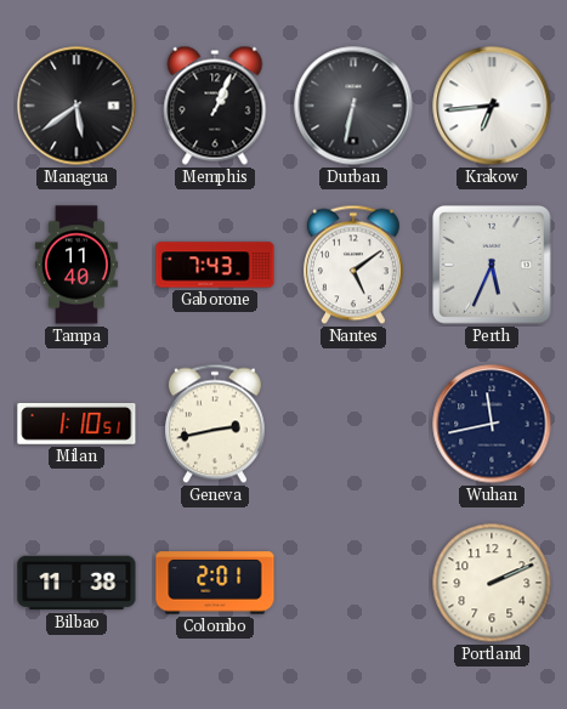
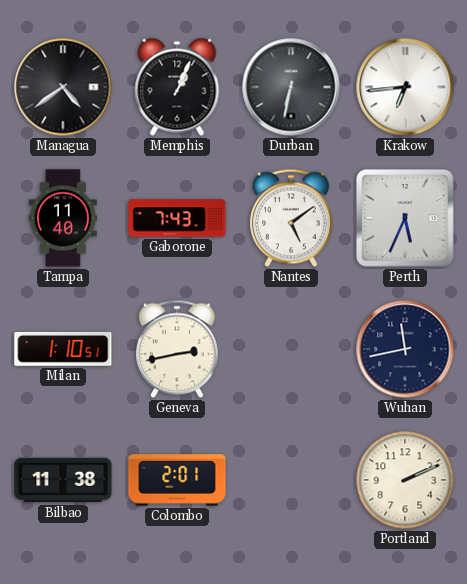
Managua: 5:39 -> 4:39 (63, 87)
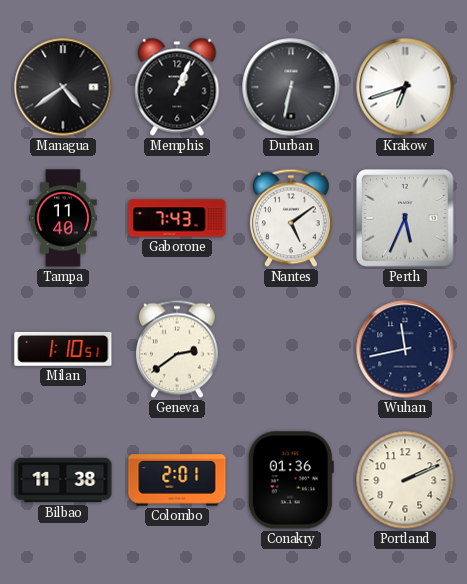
Krakow: 6:44 -> 6:42 (405, 87)
Geneva: 2:43 -> 2:39 (177, 349)
Conakry: none -> 01:36 (291, 480)
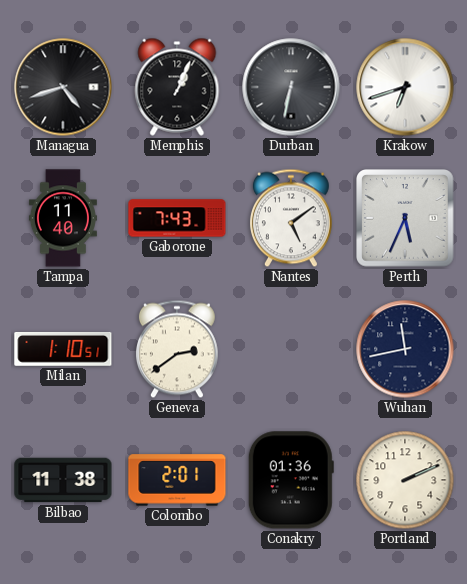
Managua: 4:39 -> 4:42 (63, 87)
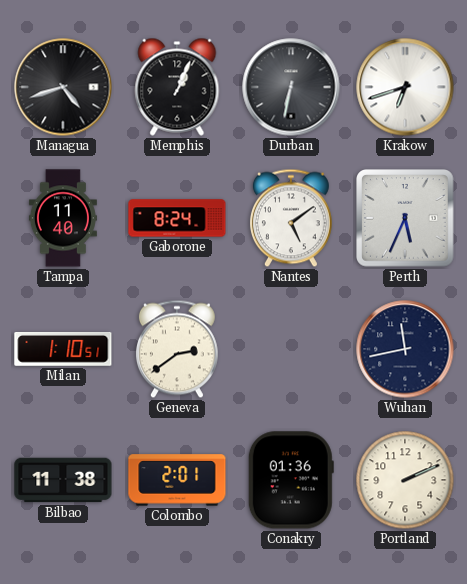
Gaborone: 7:43 -> 8:24 (177, 218)
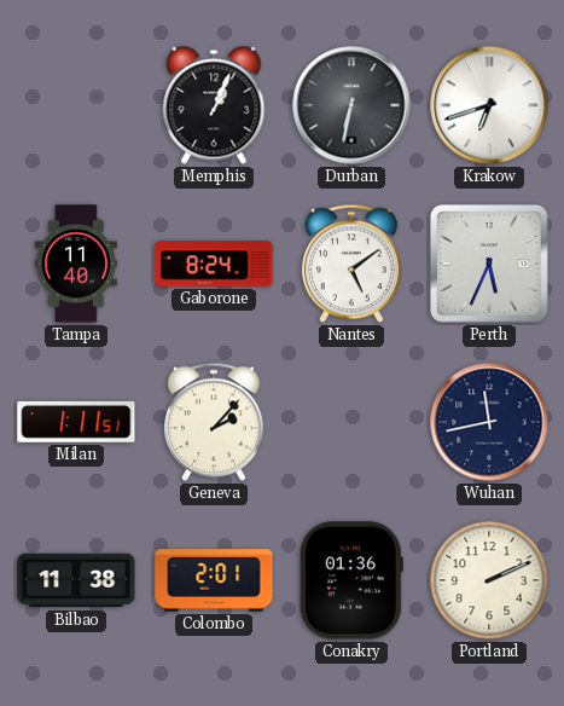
Managua: 4:42 -> none (63, 87)
Milan: 1:10 -> 1:11 (76, 422)
Geneva: 2:39 -> 2:07 (214, 422)
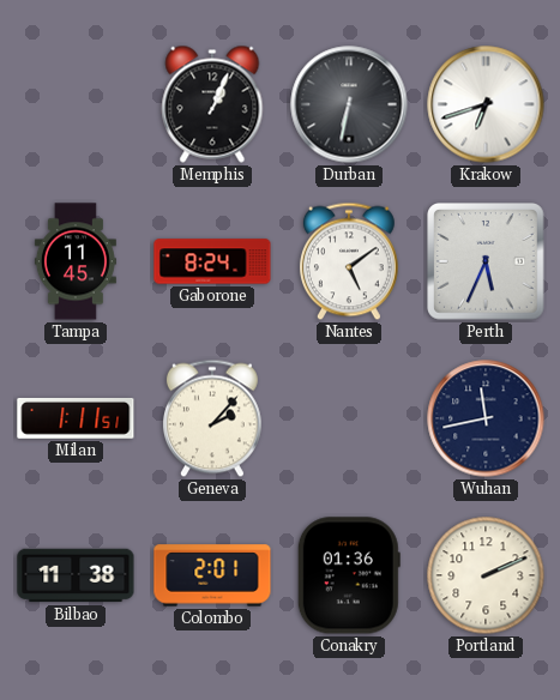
Tampa: 11:40 -> 11:45 (76, 261)
